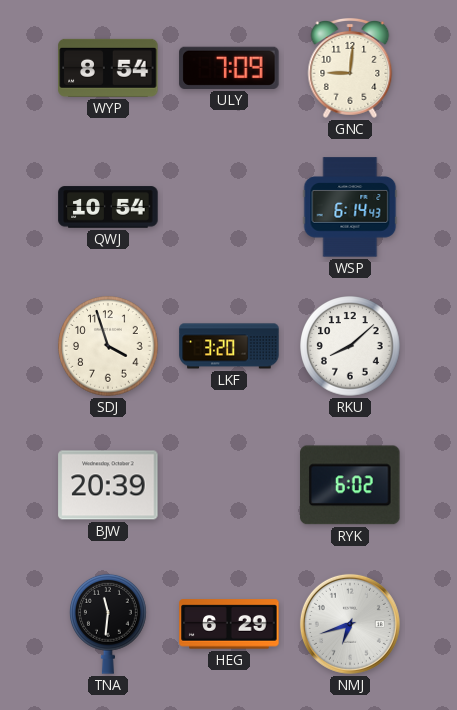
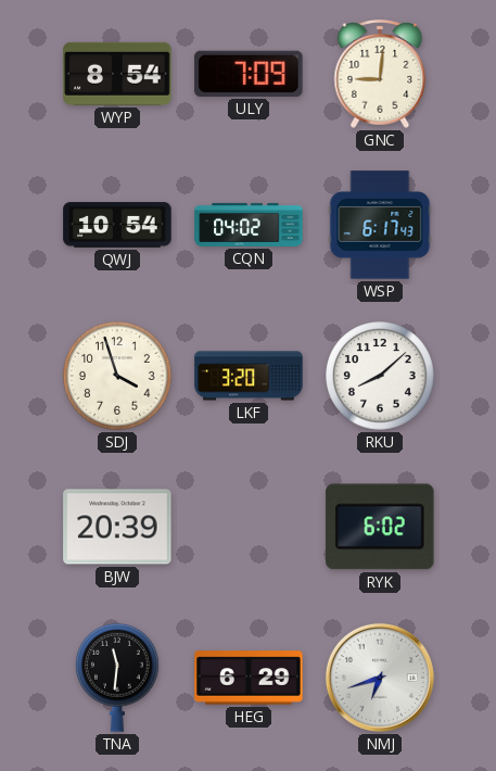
CQN: none -> 04:02 (249, 225)
WSP: 6:14 -> 6:17 (380, 225)
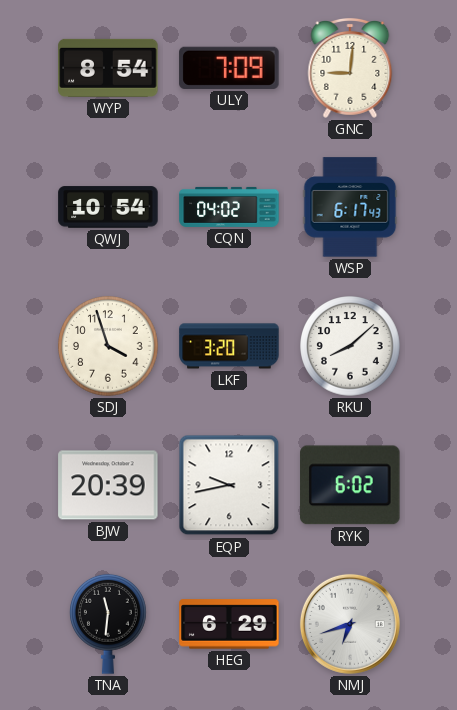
EQP: none -> 9:43 (229, 485)
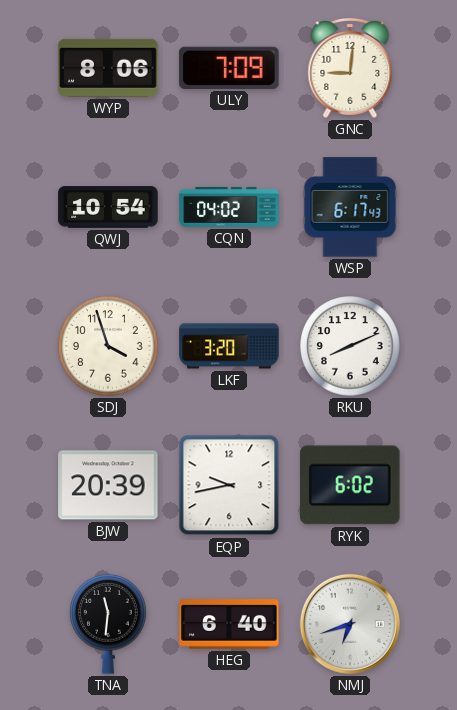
WYP: 8:54 -> 8:06 (108, 68)
RKU: 8:08 -> 8:11 (350, 346)
HEG: 6:29 -> 6:40 (229, 624)
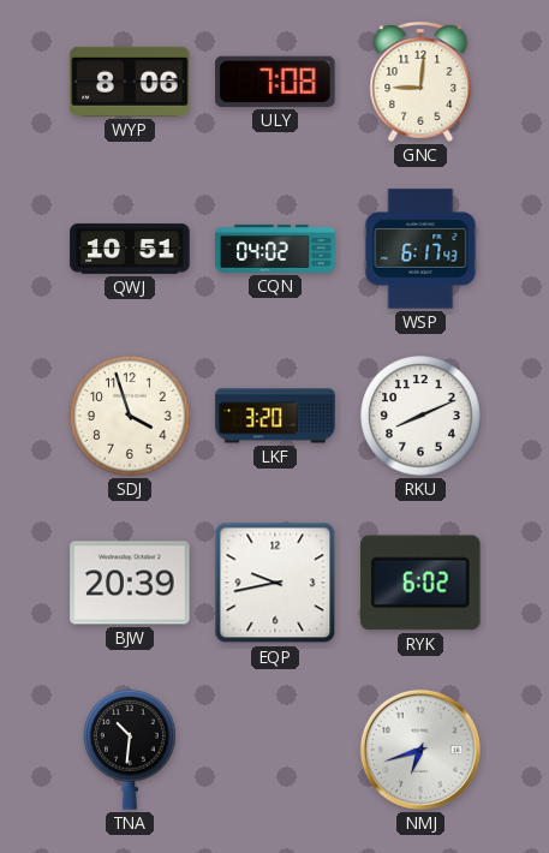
ULY: 7:09 -> 7:08 (275, 82)
QWJ: 10:54 -> 10:51 (130, 249)
TNA: 11:31 -> 10:31 (131, 750)
HEG: 6:40 -> none (229, 624)
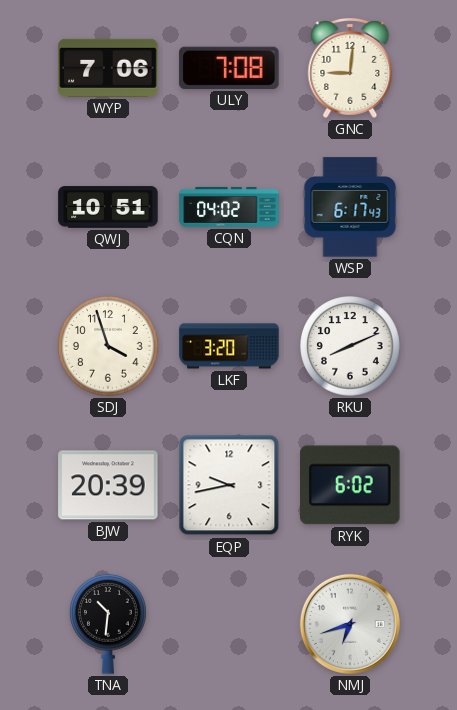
WYP: 8:06 -> 7:06 (108, 68)
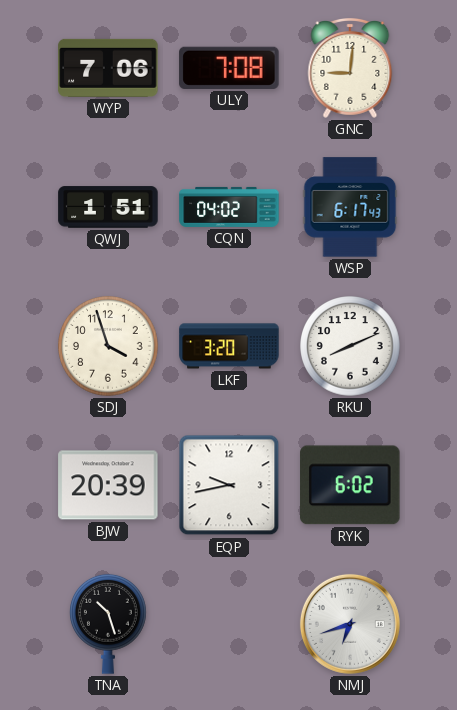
QWJ: 10:51 -> 1:51 (108, 207)
TNA: 10:31 -> 10:27 (109, 624)
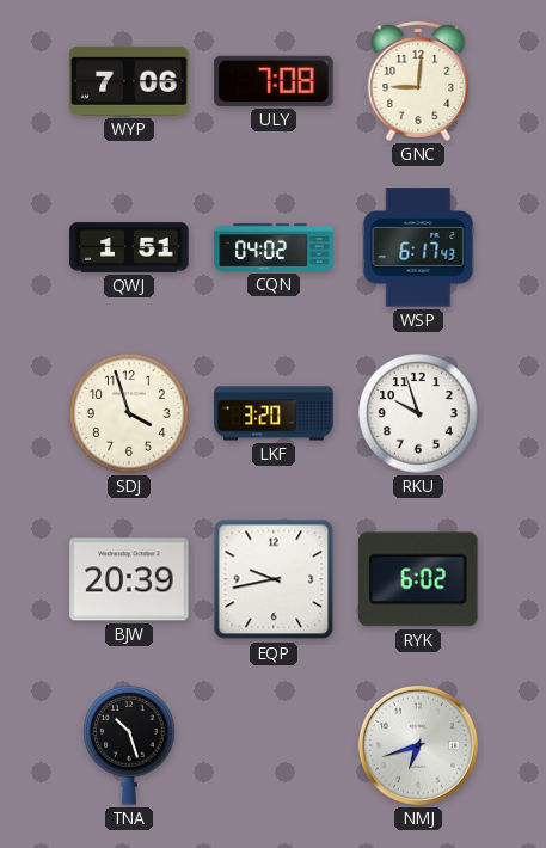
RKU: 8:11 -> 9:57 (418, 413)
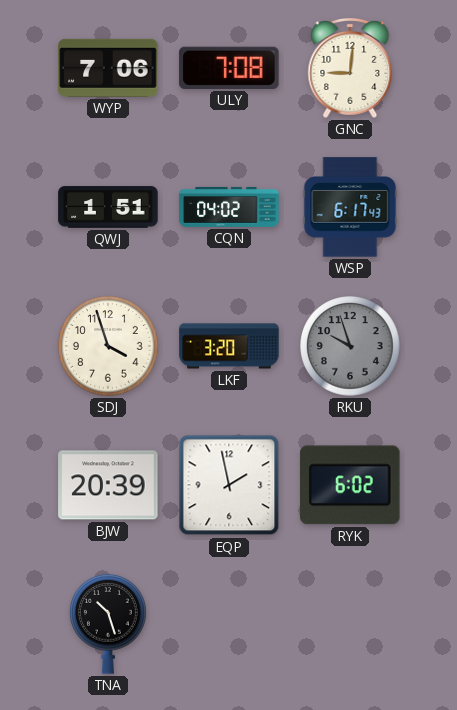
RKU dial: white -> grey (350, 346)
EQP: 9:43 -> 1:58 (229, 485)
NMJ: 6:42 -> none (418, 745)
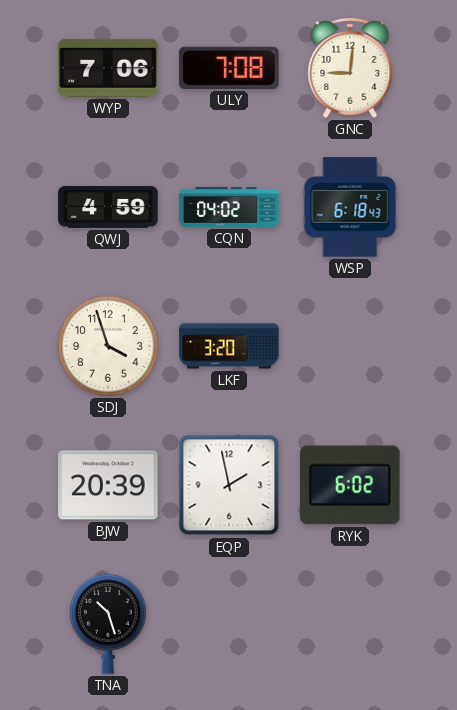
QWJ: 1:51 -> 4:59 (108, 207)
WSP: 6:17 -> 6:18 (350, 207)
RKU: 9:57 -> none (350, 346)
